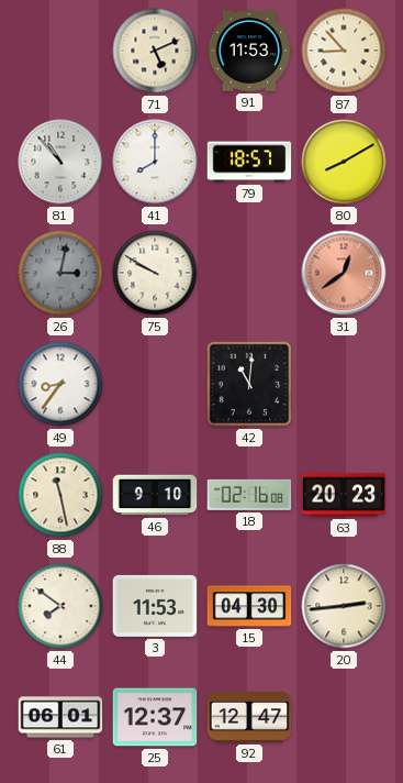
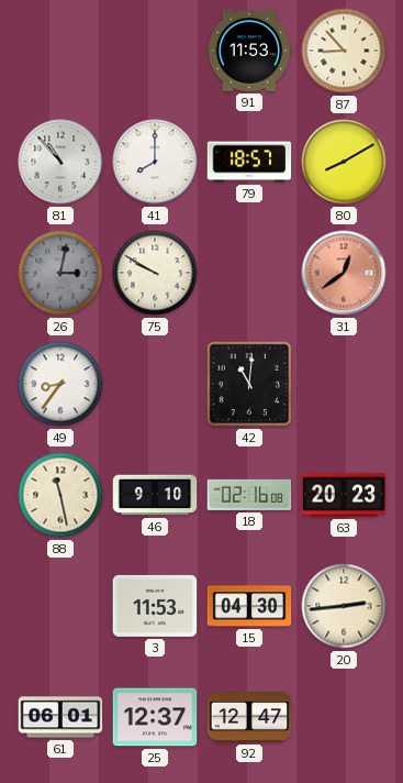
71: 5:11 -> none (155, 51)
44: 7:51 -> none (60, 606)
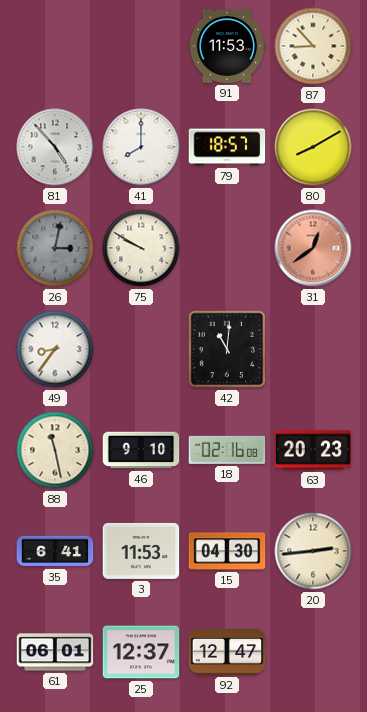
81: 10:53 -> 4:53 (55, 147)
35: none -> 6:41 (55, 551)
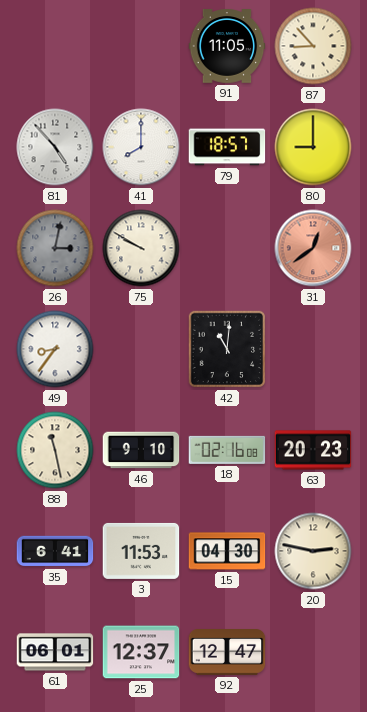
91: 11:53 -> 11:05 (227, 46)
80: 8:10 -> 9:00 (313, 147)
20: 2:44 -> 2:47 (313, 551)
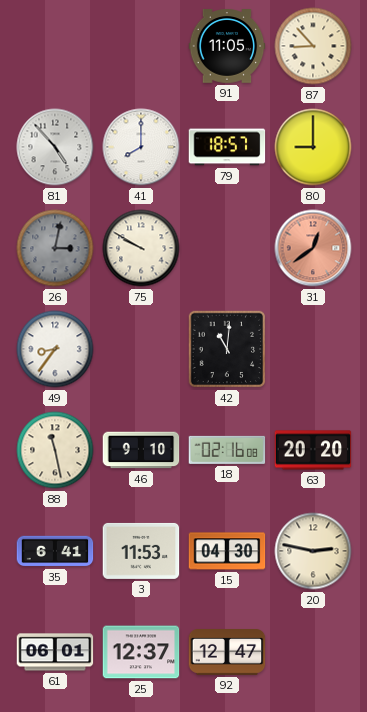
63: 20:23 -> 20:20 (313, 450)
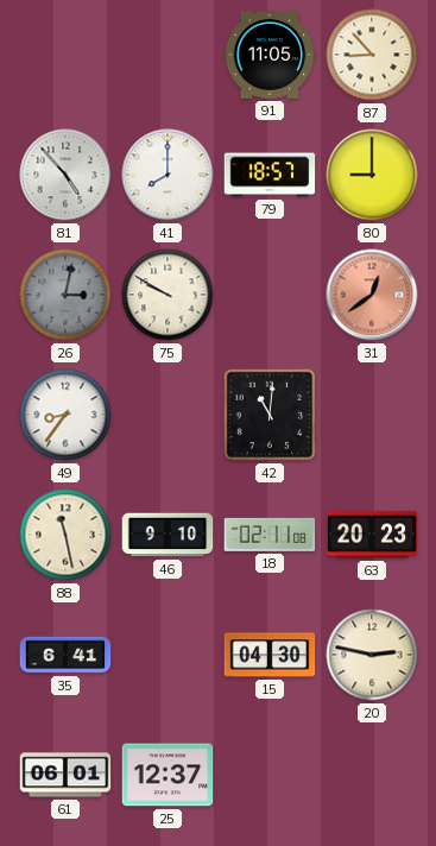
18: 02:16 -> 02:11 (270, 535)
63: 20:20 -> 20:23 (372, 535)
3: 11:53 -> none (141, 551)
92: 12:47 -> none (227, 653)
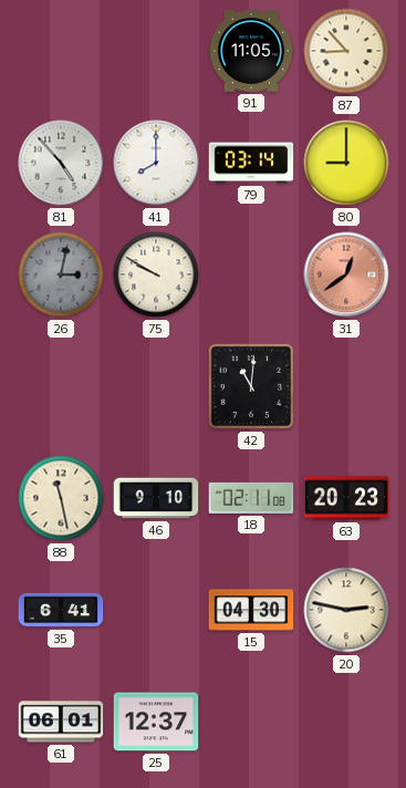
79: 18:57 -> 03:14 (251, 163)
49: 8:36 -> none (65, 415)
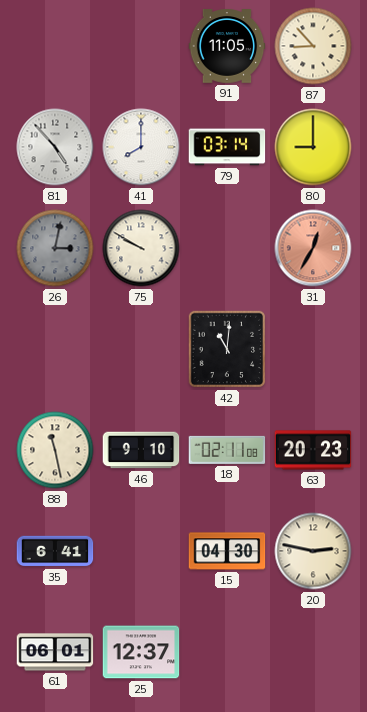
31: 12:39 -> 12:35 (313, 248)
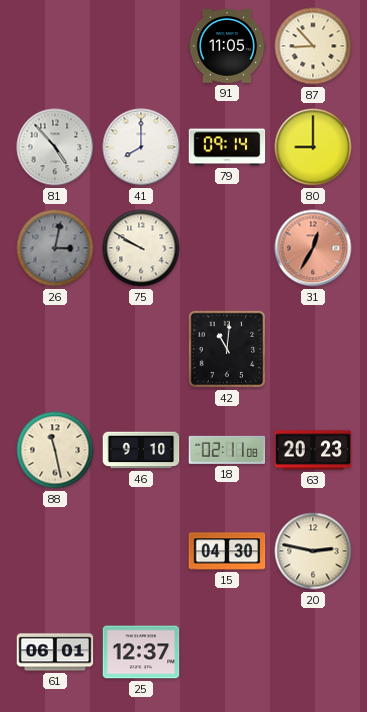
79: 03:14 -> 09:14 (227, 147)
35: 6:41 -> none (55, 551)
